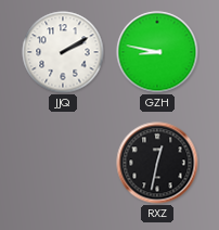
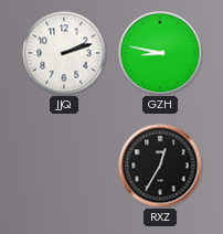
JJQ: 2:10 -> 2:12 (64, 53)
RXZ: 12:32 -> 12:35 (160, 166)
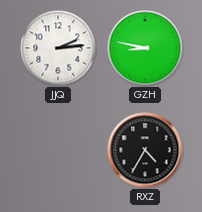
JJQ: 2:12 -> 2:14 (58, 48)
RXZ: 12:35 -> 4:35 (145, 150)
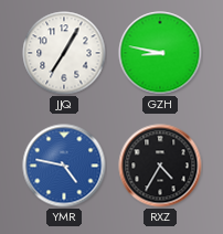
JJQ: 2:14 -> 7:05 (64, 53)
YMR: none -> 4:47 (64, 166)
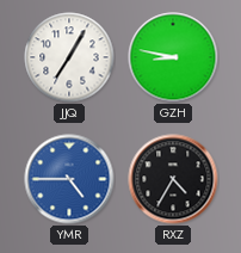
YMR: 4:47 -> 4:45 (69, 179)
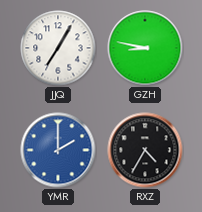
YMR: 4:45 -> 2:00 (58, 150)
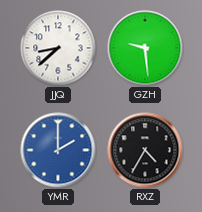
JJQ: 7:05 -> 8:38 (58, 48)
GZH: 8:47 -> 9:29 (145, 48)
